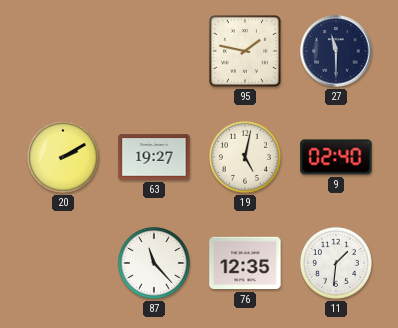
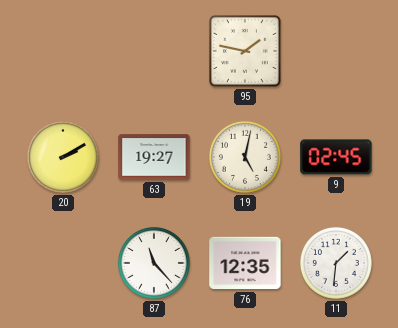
27: 11:30 -> none (336, 51)
9: 02:40 -> 02:45 (336, 157)
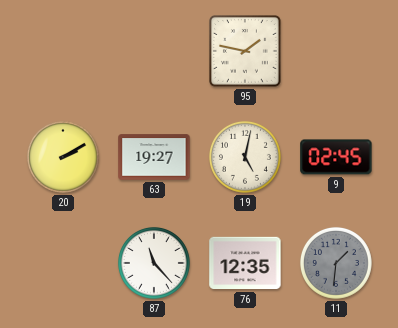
11 dial: white -> grey (336, 263)
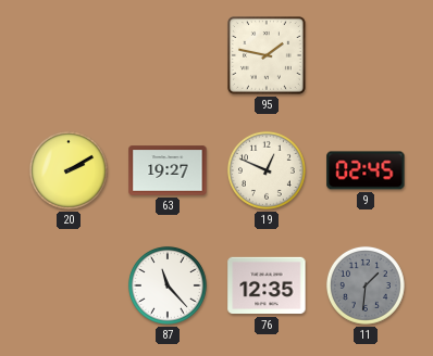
19: 5:02 -> 12:49 (267, 170)
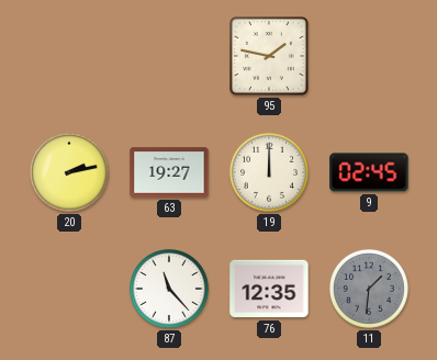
20: 2:10 -> 2:13 (69, 172)
19: 12:49 -> 12:00 (269, 172)
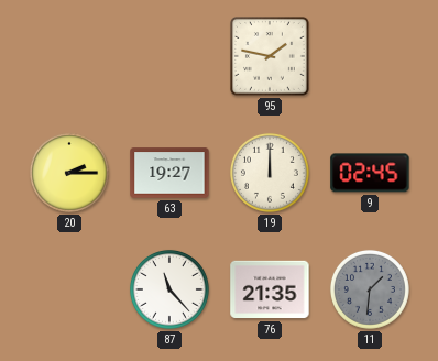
20: 2:13 -> 2:15 (69, 173)
76: 12:35 -> 21:35 (270, 289)
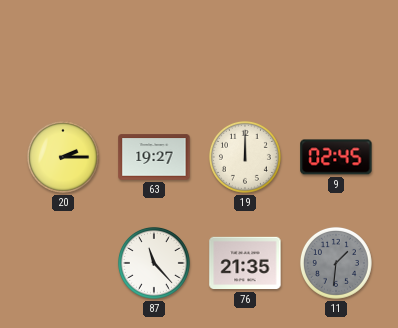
95: 1:47 -> none (271, 57)
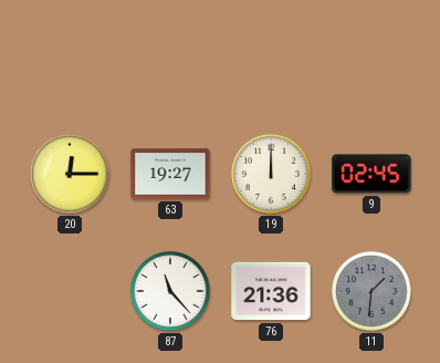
20: 2:15 -> 12:15 (70, 174)
76: 21:35 -> 21:36 (271, 291)
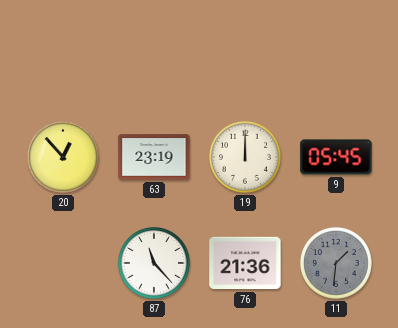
20: 12:15 -> 12:53 (63, 157)
63: 19:27 -> 23:19 (154, 157)
9: 02:45 -> 05:45 (336, 157)
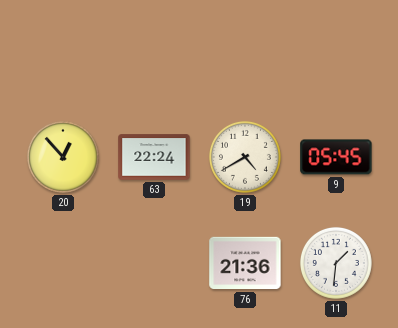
63: 23:19 -> 22:24 (154, 157)
19: 12:00 -> 4:40 (245, 157)
87: 11:23 -> none (154, 263)
11 dial: grey -> white (336, 263)
